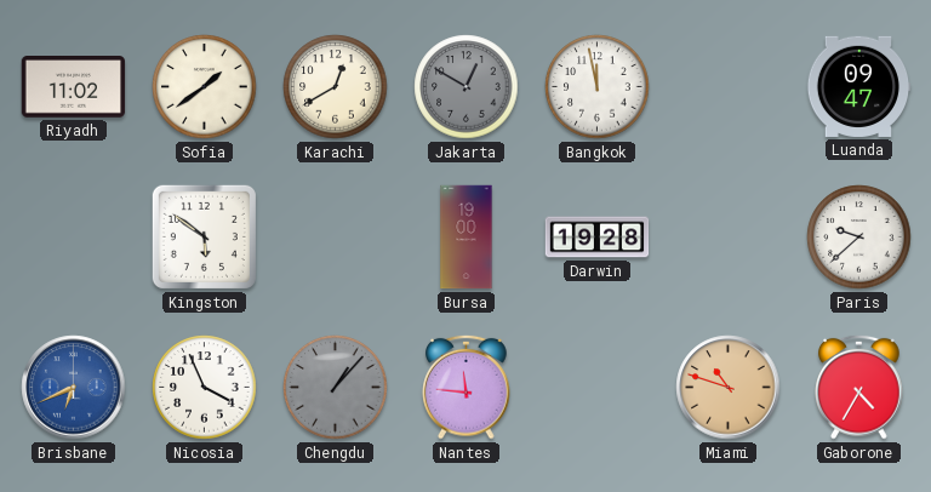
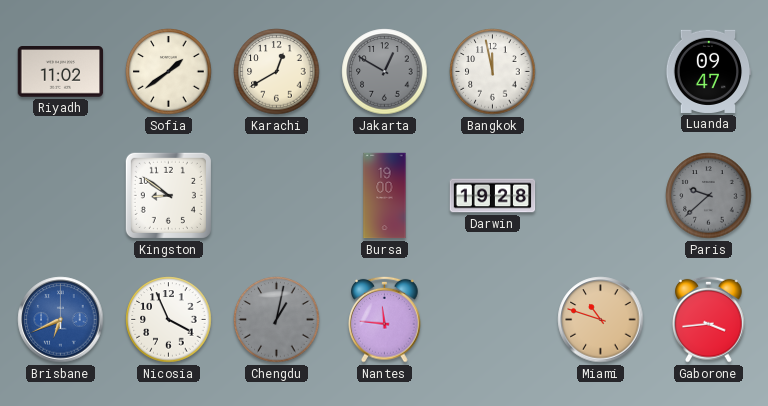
Kingston: 5:51 -> 8:51 (168, 195)
Paris dial: white -> grey (709, 196)
Chengdu: 1:07 -> 1:02 (277, 320)
Gaborone: 4:35 -> 3:44 (709, 319)
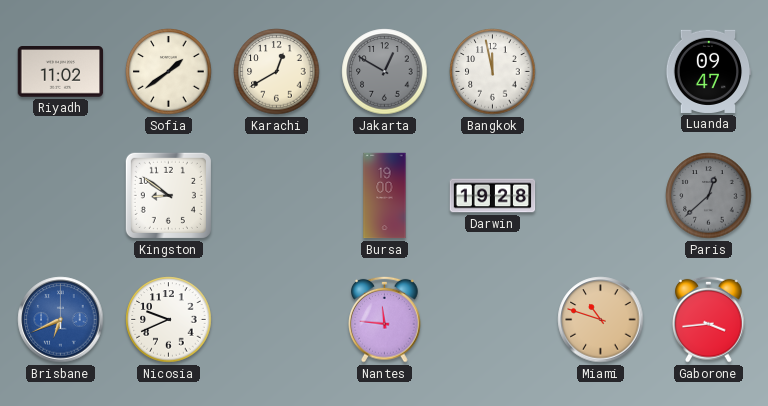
Paris: 9:38 -> 12:38 (709, 196)
Nicosia: 3:56 -> 9:41 (169, 320)
Chengdu: 1:02 -> none (277, 320)
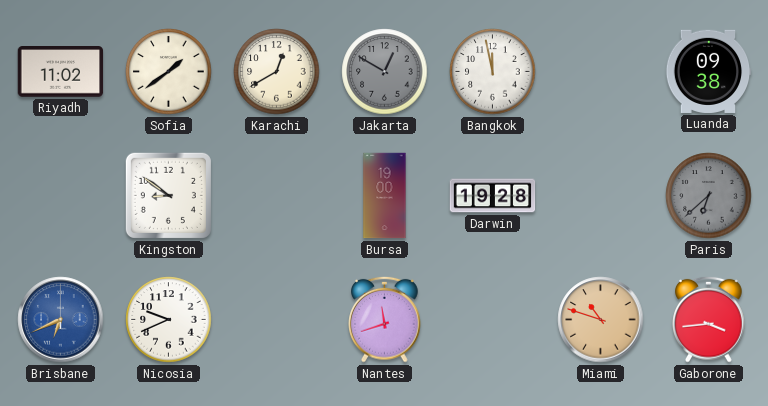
Luanda: 09:47 -> 09:38 (708, 71)
Paris: 12:38 -> 6:38 (709, 196)
Nantes: 11:46 -> 11:42 (385, 319)
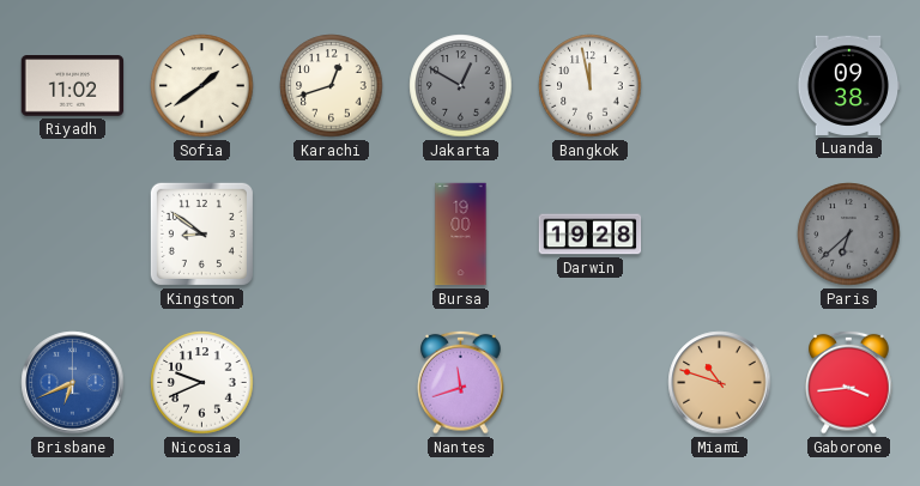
Karachi: 12:40 -> 12:42 (332, 86)
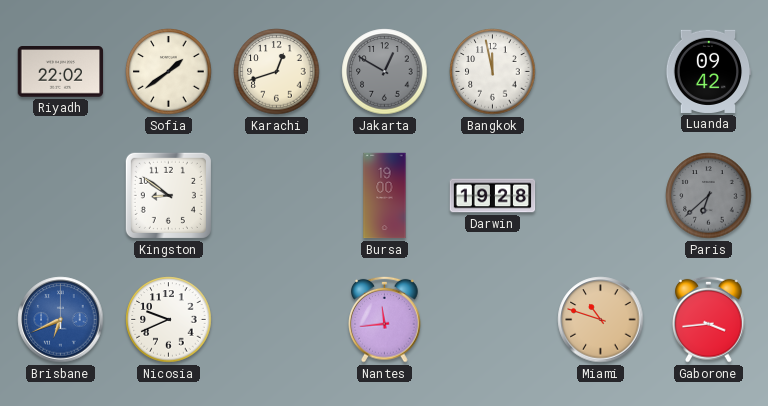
Riyadh: 11:02 -> 22:02 (61, 72)
Luanda: 09:38 -> 09:42 (708, 71)
Nantes: 11:42 -> 11:44 (385, 319)
